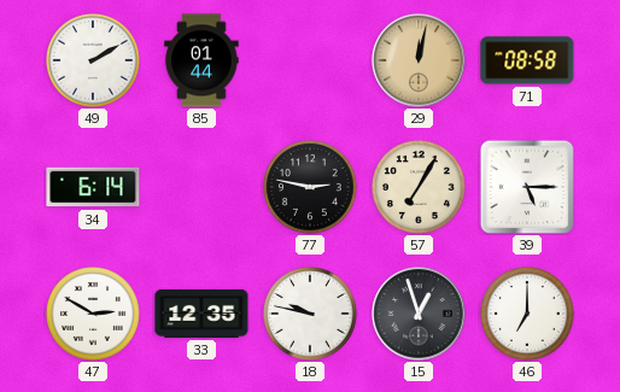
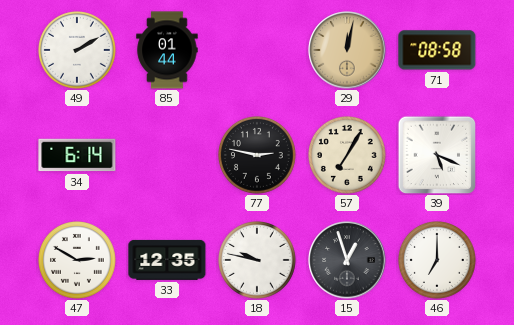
39: 5:15 -> 5:19 (437, 155)
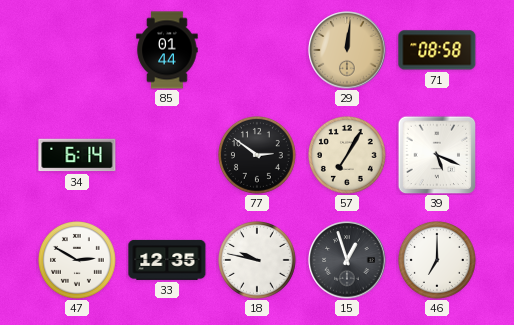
49: 2:10 -> none (78, 51)
29: 12:02 -> 12:01 (347, 50)
77: 2:47 -> 2:51 (258, 156)
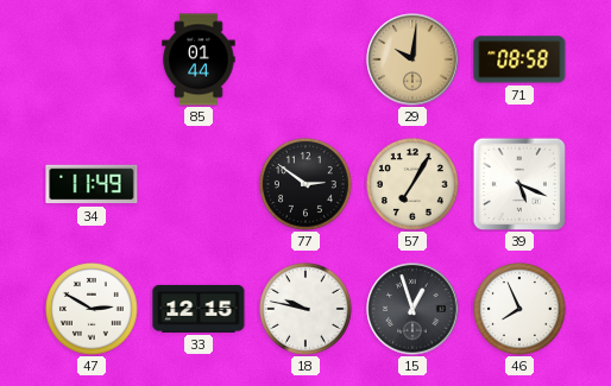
29: 12:01 -> 10:01 (412, 59)
34: 6:14 -> 11:49 (92, 184)
33: 12:35 -> 12:15 (199, 309)
46: 7:00 -> 7:56 (521, 310)
